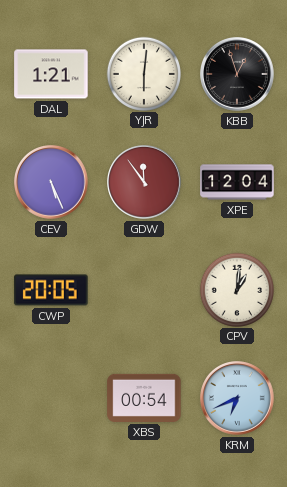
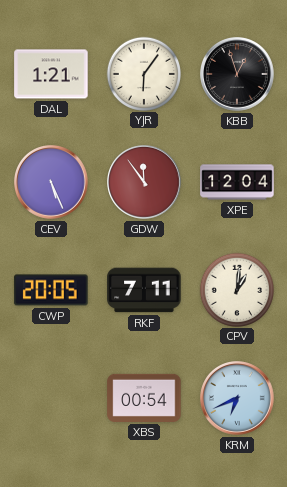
YJR: 6:01 -> 6:06 (143, 73)
RKF: none -> 7:11 (144, 290)
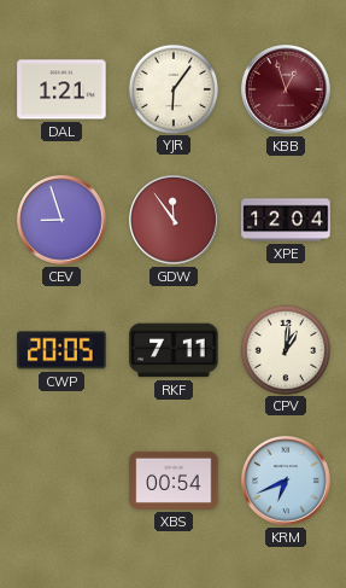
KBB dial: black -> burgundy (287, 91)
CEV: 5:26 -> 8:57 (63, 221)
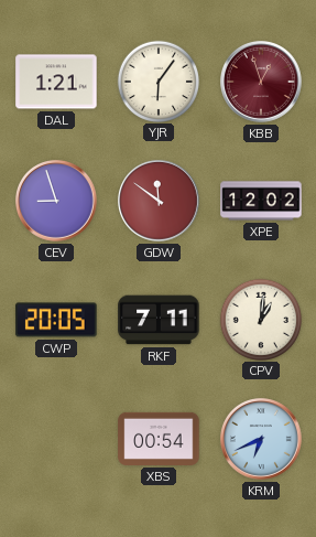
GDW: 11:54 -> 11:51 (160, 202)
XPE: 12:04 -> 12:02 (261, 201)
